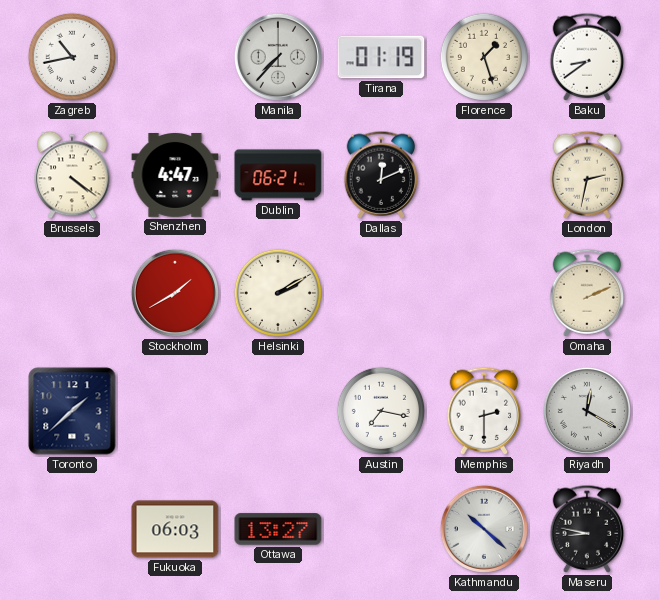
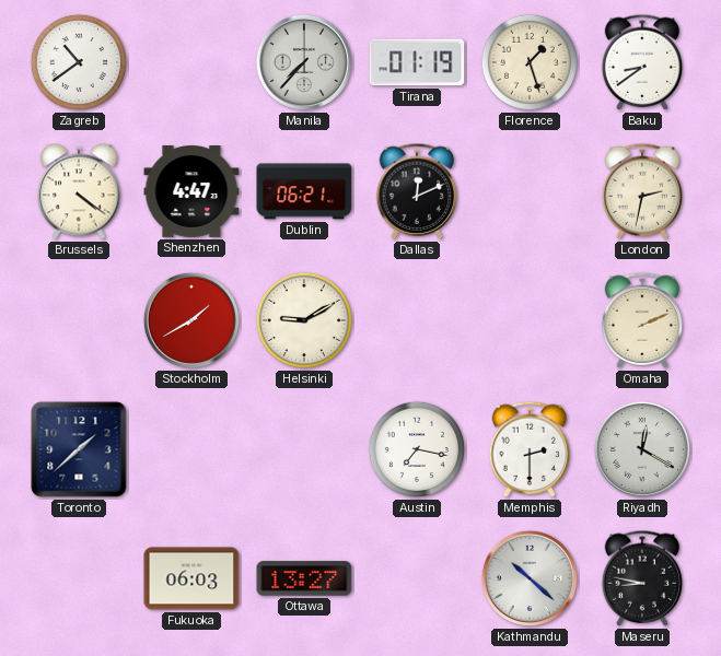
Zagreb: 10:43 -> 10:39 (79, 62)
Helsinki: 2:10 -> 9:10 (304, 320)
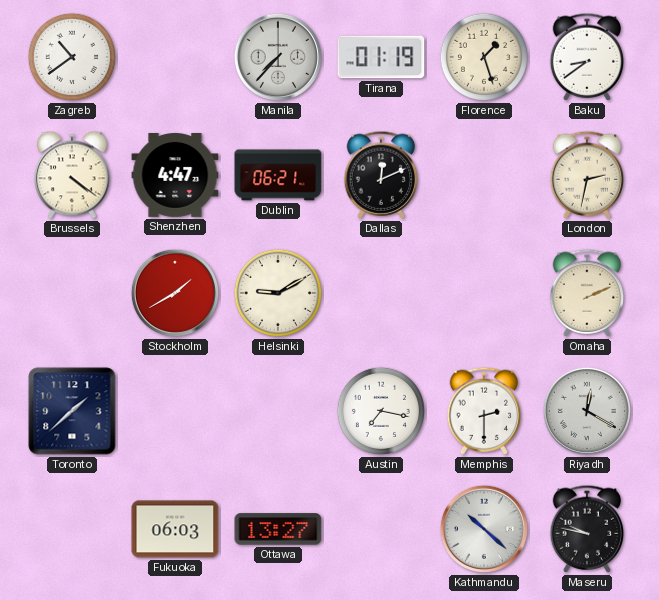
Maseru: 8:47 -> 9:47 (587, 529)
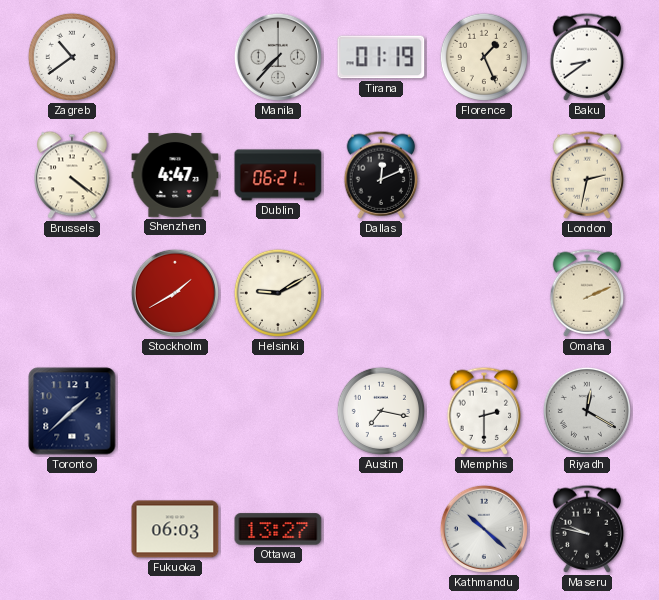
Florence: 1:27 -> 1:26 (484, 57)
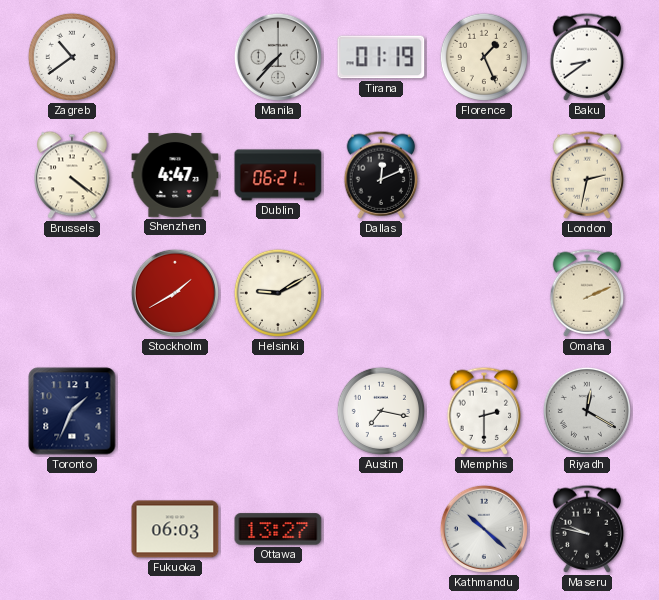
Toronto: 1:38 -> 1:34 (72, 411)
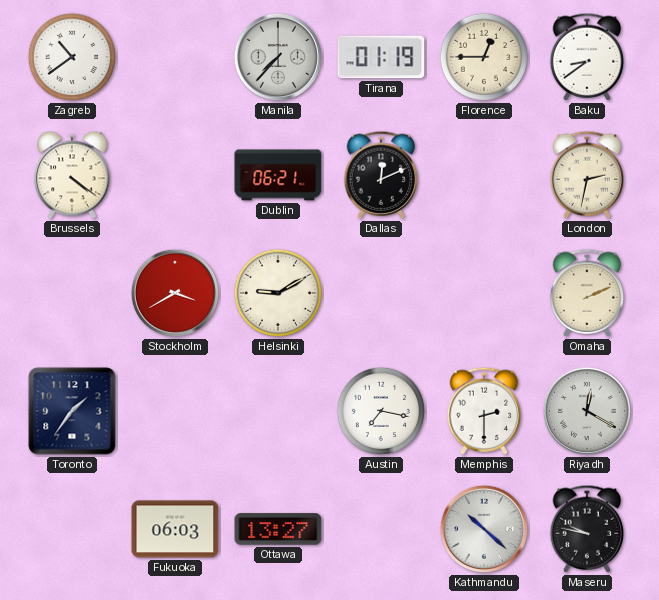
Florence: 1:26 -> 12:45 (484, 57)
Shenzhen: 4:47 -> none (175, 176)
Stockholm: 1:40 -> 3:40 (175, 293)
Toronto: 1:34 -> 1:36 (72, 411)
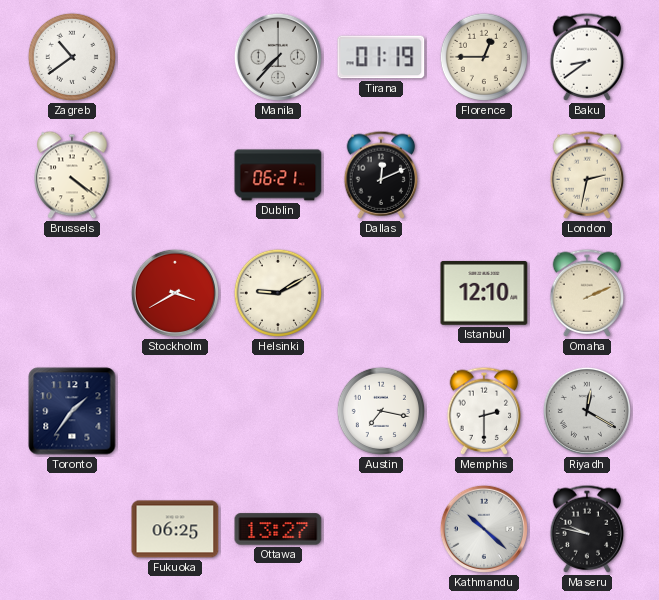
Istanbul: none -> 12:10 (484, 293)
Fukuoka: 06:03 -> 06:25 (175, 529)
